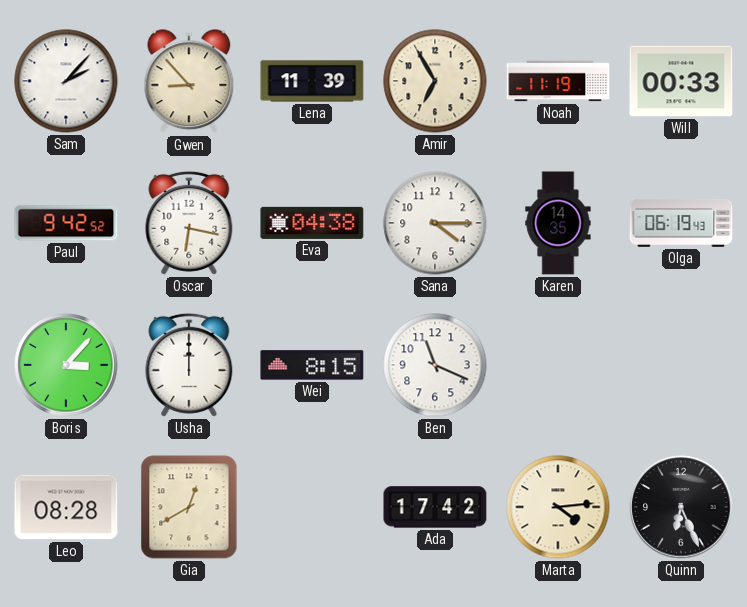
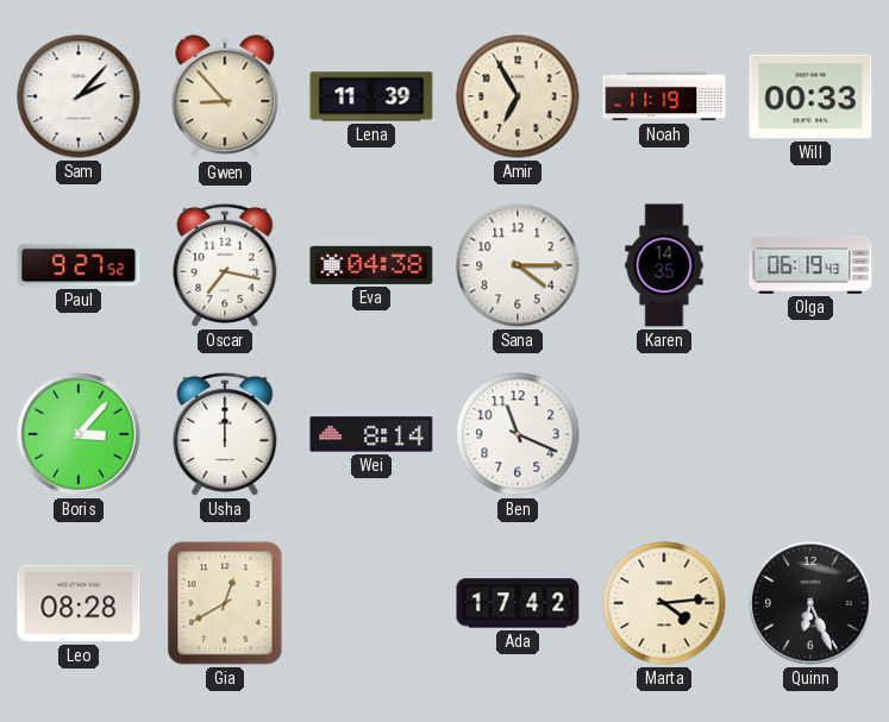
Paul: 9:42 -> 9:27 (79, 265)
Oscar: 6:17 -> 7:17 (225, 265)
Wei: 8:15 -> 8:14 (371, 434)
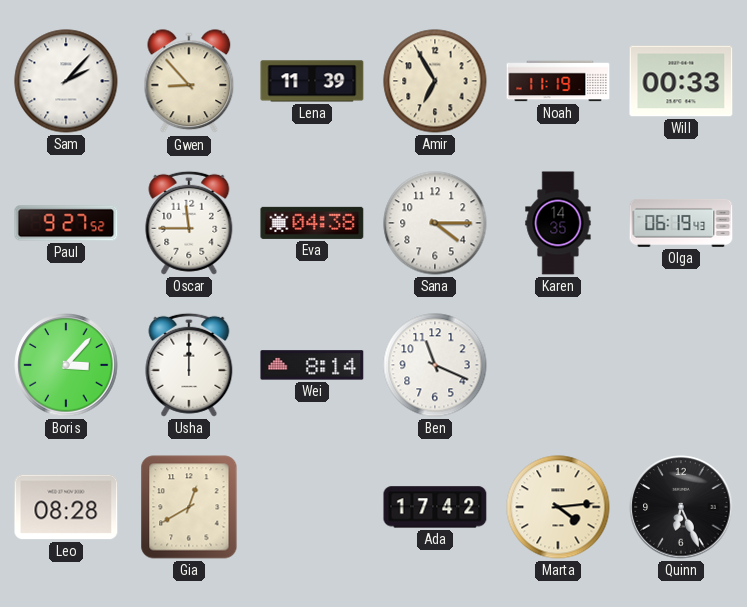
Oscar: 7:17 -> 11:45 (189, 223)
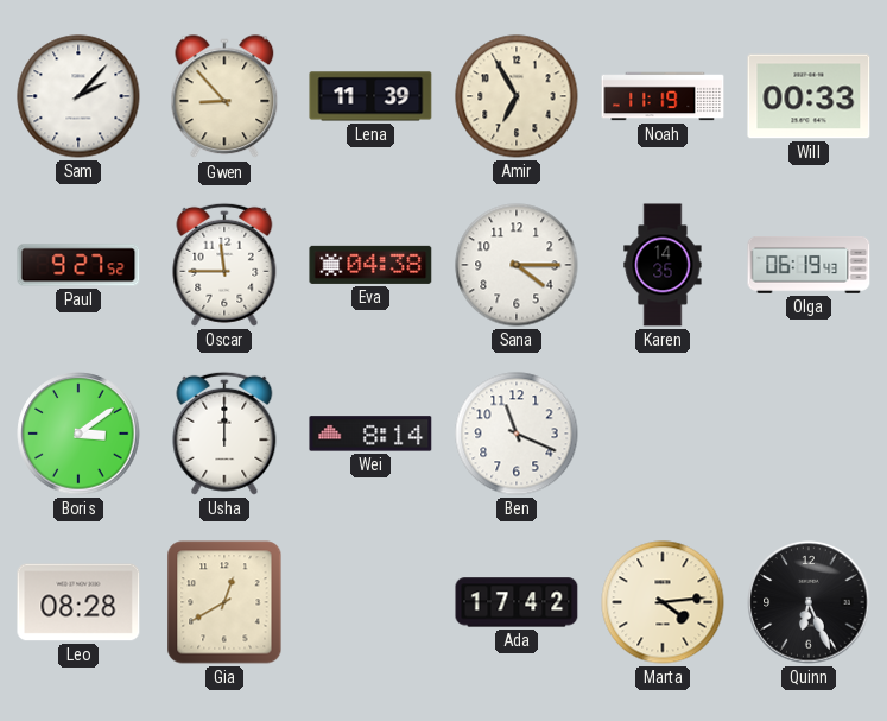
Boris: 3:07 -> 3:09 (78, 434)
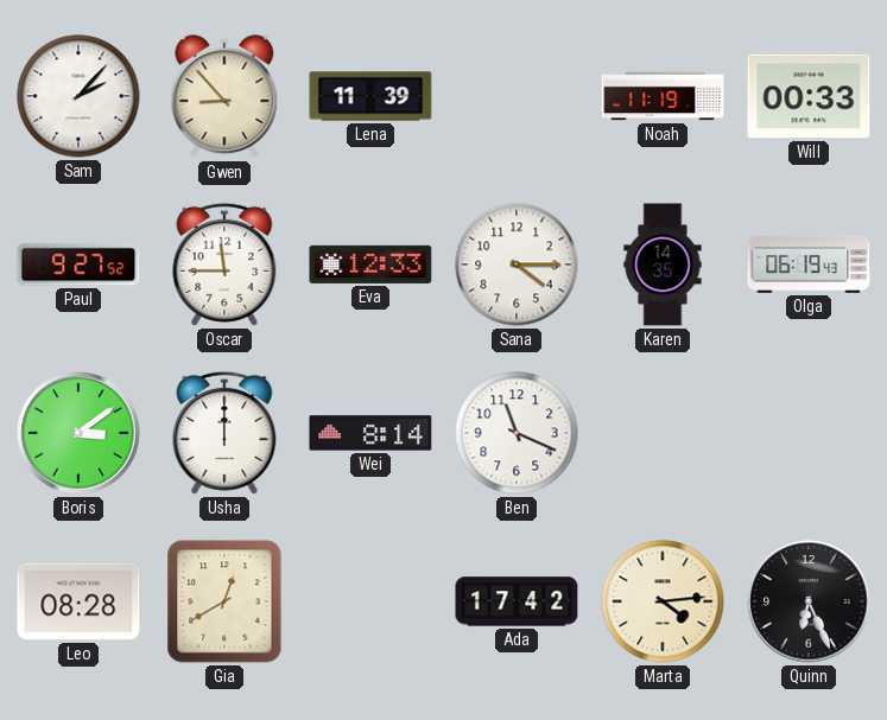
Amir: 6:55 -> none (517, 96)
Eva: 04:38 -> 12:33 (370, 265)
